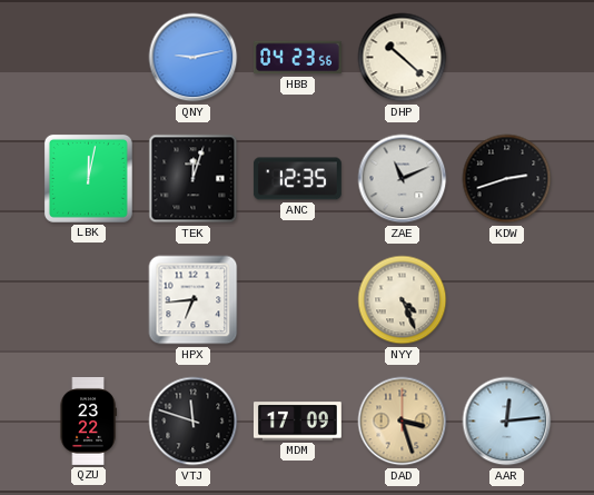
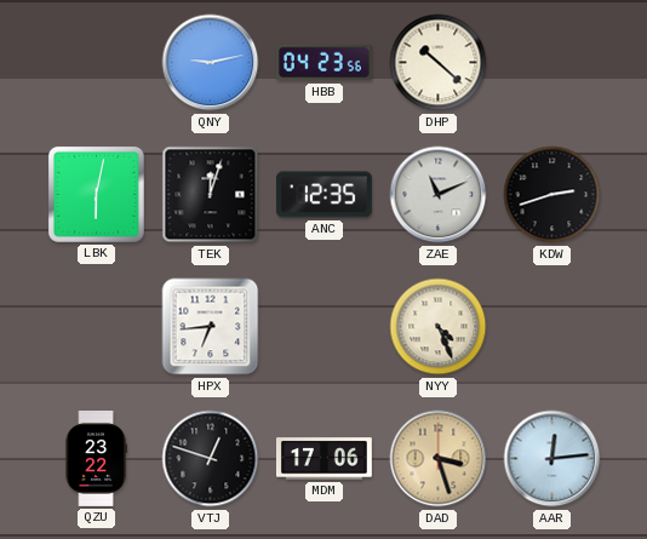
LBK: 12:02 -> 6:02 (96, 194)
VTJ: 11:48 -> 12:48 (211, 459)
MDM: 17:09 -> 17:06 (323, 459)
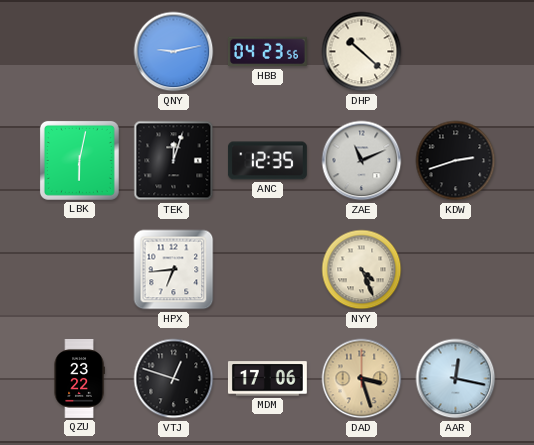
AAR: 12:14 -> 12:17 (456, 379)
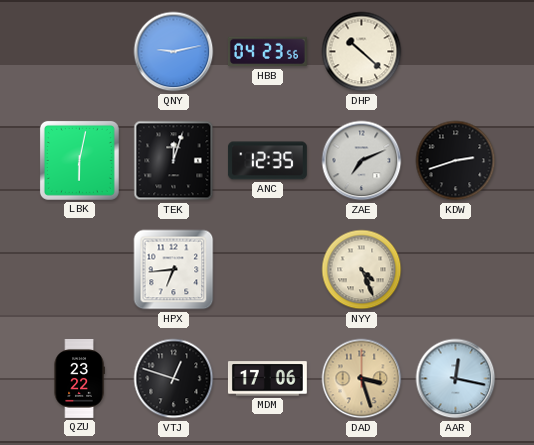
ZAE: 11:11 -> 7:11 (362, 161)
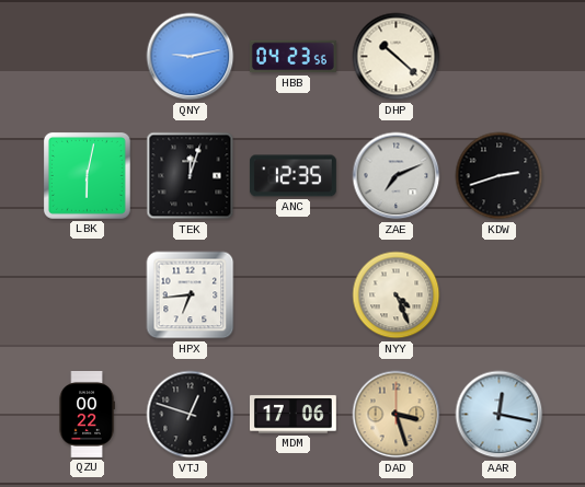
QZU: 23:22 -> 00:22 (87, 415)
